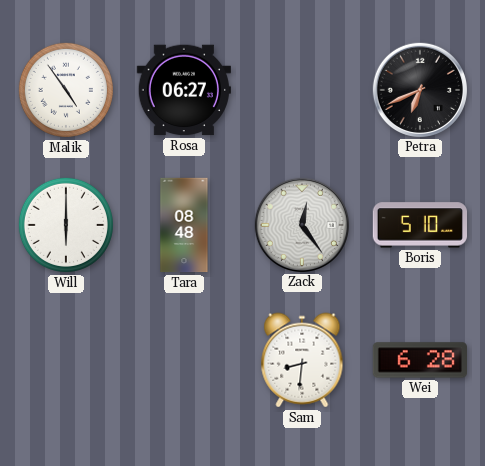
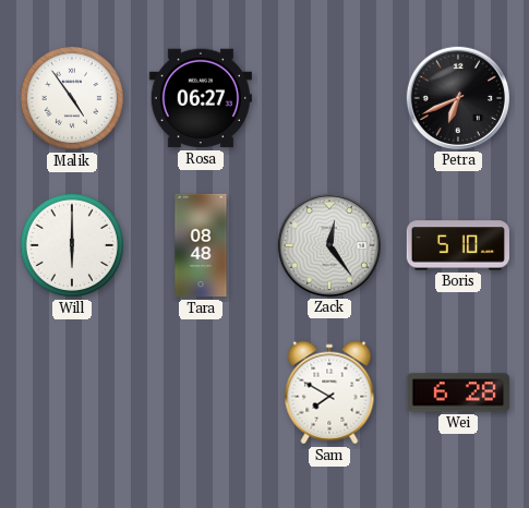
Sam: 8:31 -> 7:50 (329, 392)
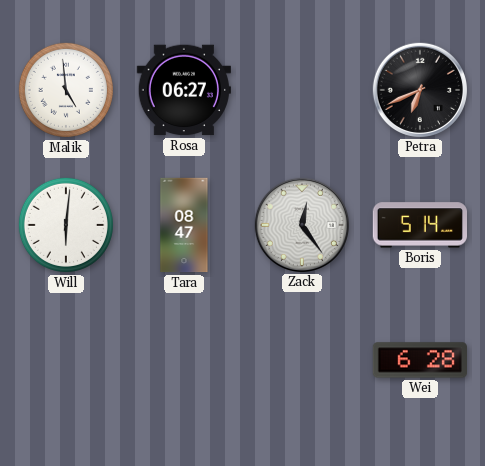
Malik: 4:54 -> 4:59 (66, 90)
Will: 6:00 -> 6:01 (66, 225)
Tara: 08:48 -> 08:47 (184, 225)
Boris: 5:10 -> 5:14 (419, 225)
Sam: 7:50 -> none (329, 392)
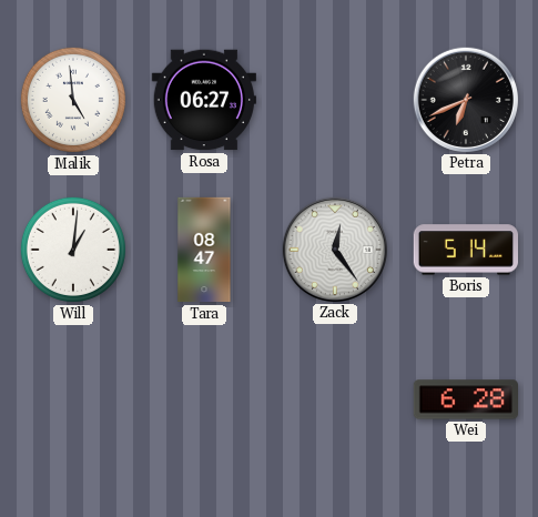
Will: 6:01 -> 1:01 (73, 250)
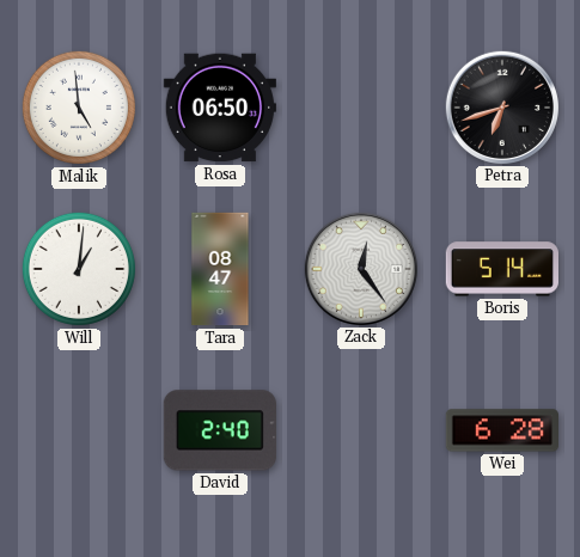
Rosa: 06:27 -> 06:50 (220, 108)
Petra: 6:41 -> 6:42 (501, 106)
David: none -> 2:40 (220, 430)
